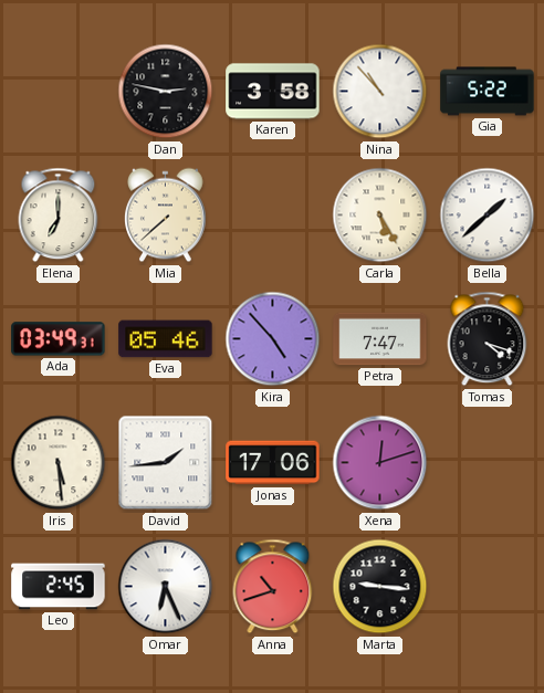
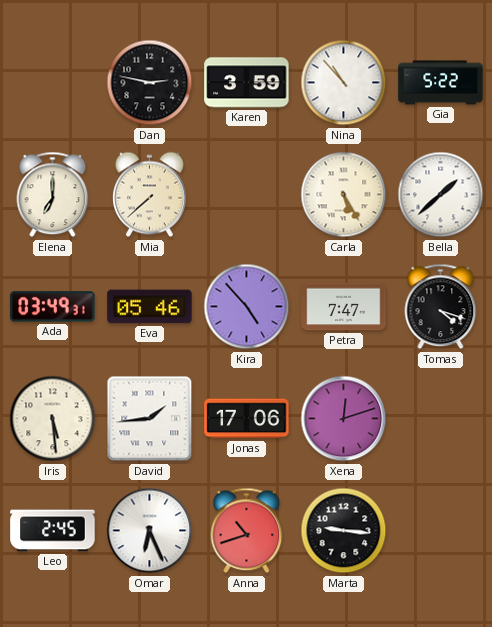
Karen: 3:58 -> 3:59 (247, 83)
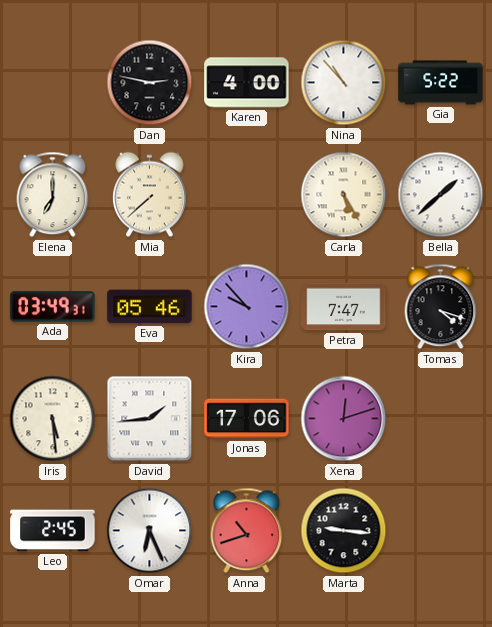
Karen: 3:59 -> 4:00 (247, 83)
Kira: 4:53 -> 9:53 (247, 307)
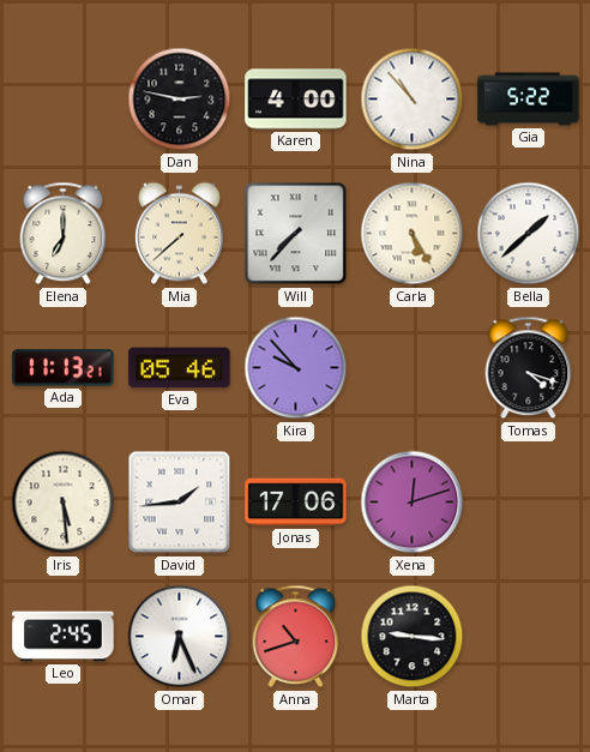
Will: none -> 7:37 (296, 234)
Ada: 03:49 -> 11:13 (64, 368)
Petra: 7:47 -> none (344, 307)
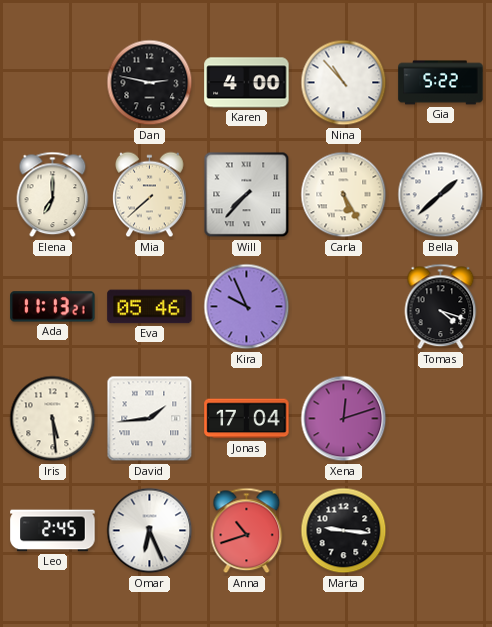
Kira: 9:53 -> 9:56 (247, 307)
Jonas: 17:06 -> 17:04 (247, 419)
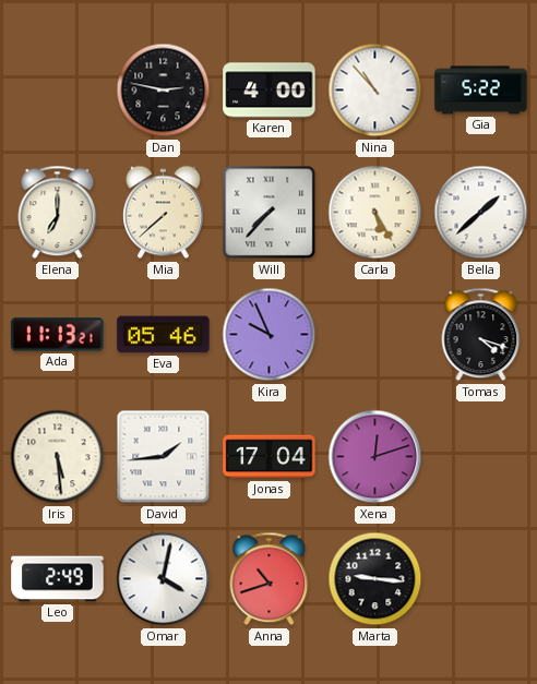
Leo: 2:45 -> 2:49 (58, 579)
Omar: 6:26 -> 4:02 (164, 579)
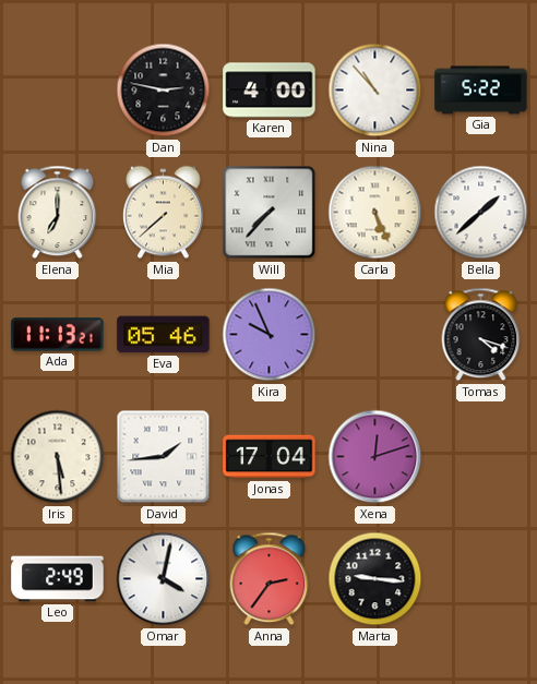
Carla: 5:25 -> 5:26 (375, 213)
Anna: 10:42 -> 2:36 (270, 579)
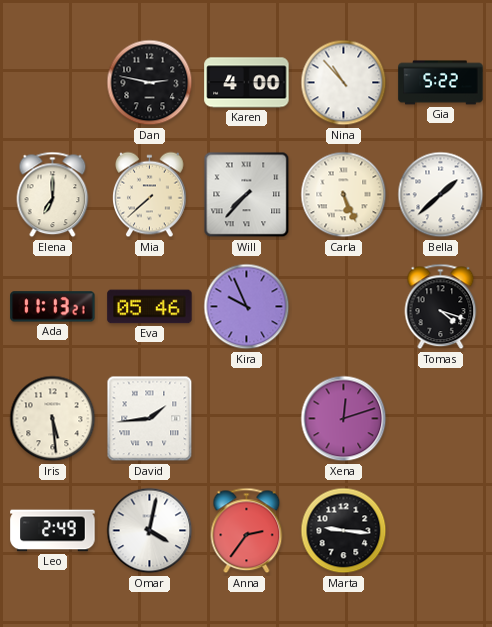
Jonas: 17:04 -> none (270, 457)
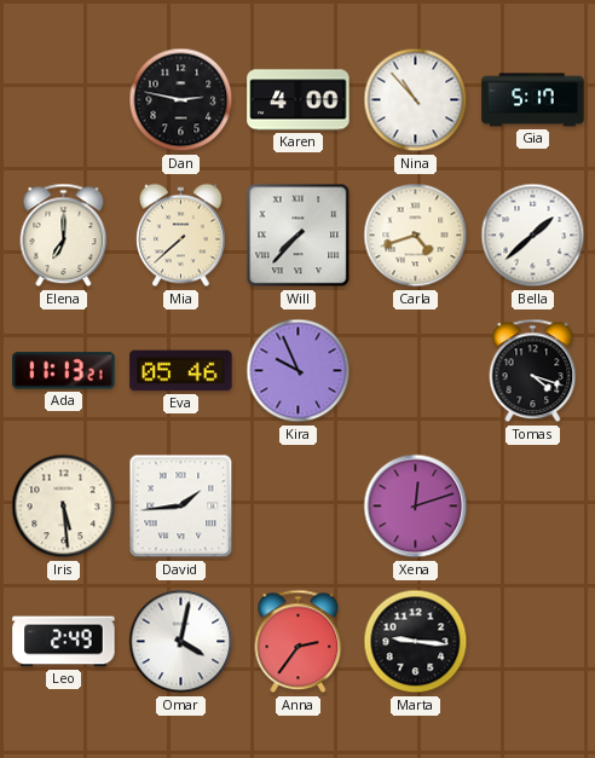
Gia: 5:22 -> 5:17 (533, 100)
Carla: 5:26 -> 4:42 (416, 236)
